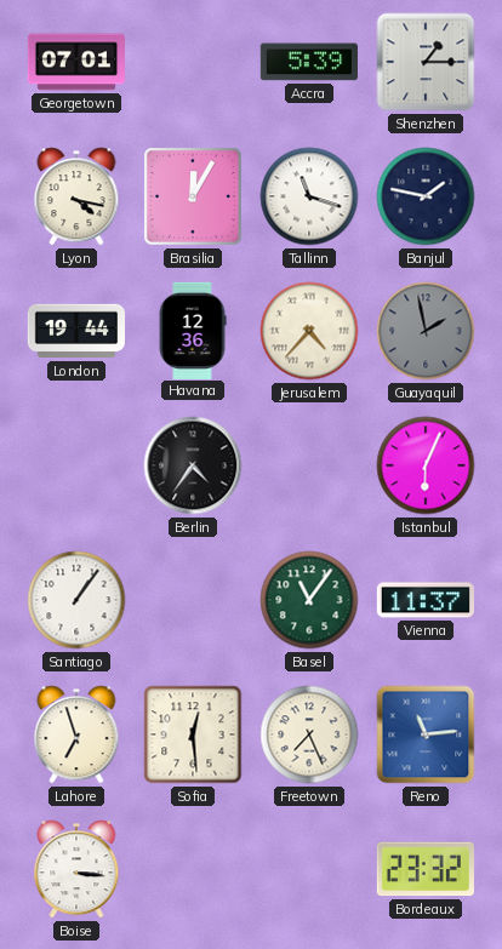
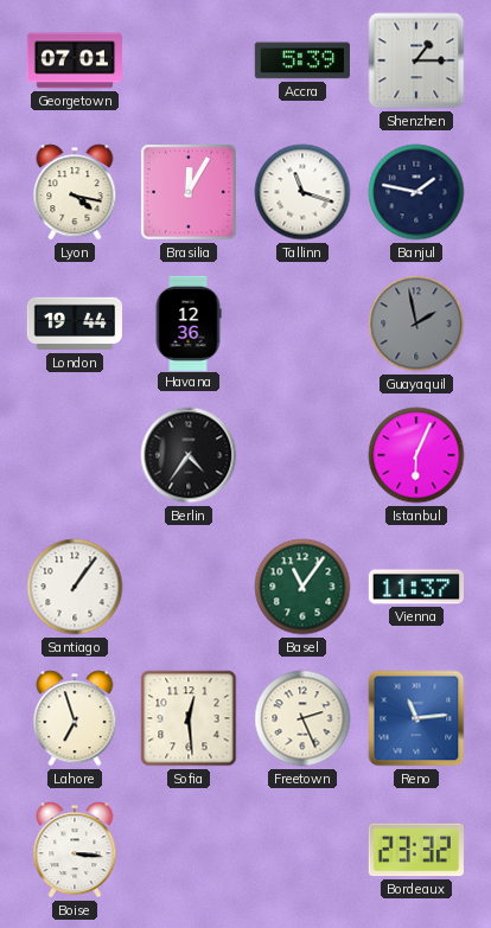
Jerusalem: 4:37 -> none (309, 331)
Freetown: 7:26 -> 2:26 (302, 718)
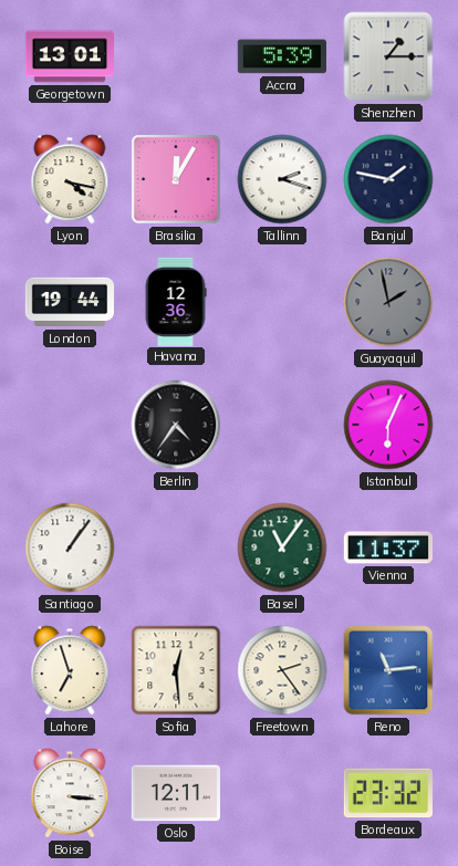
Georgetown: 07:01 -> 13:01 (69, 56)
Tallinn: 11:18 -> 2:18 (282, 179)
Freetown: 2:26 -> 2:24 (282, 670)
Oslo: none -> 12:11 (175, 793)
